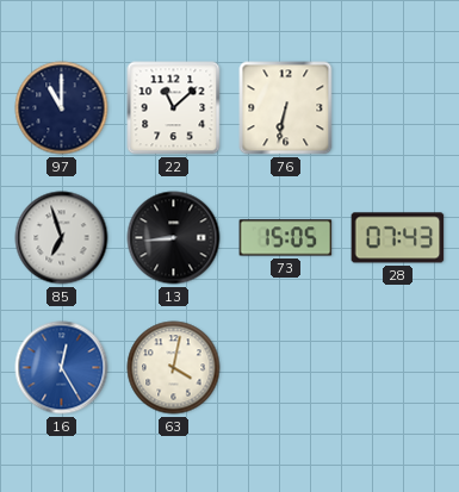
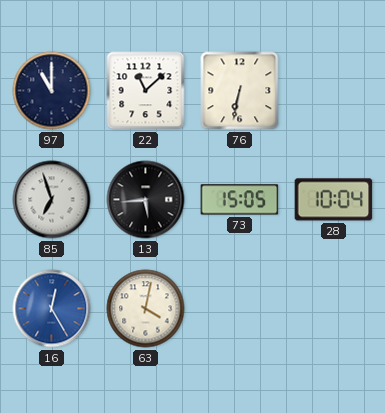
13: 8:44 -> 5:44 (146, 200)
28: 07:43 -> 10:04 (334, 200)
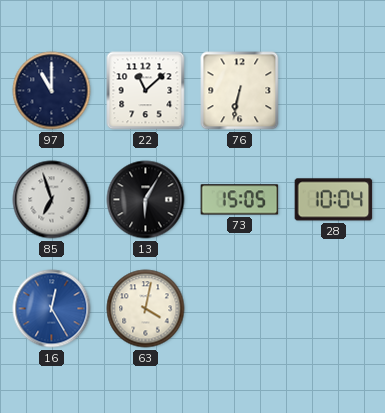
13: 5:44 -> 6:05 (146, 200)
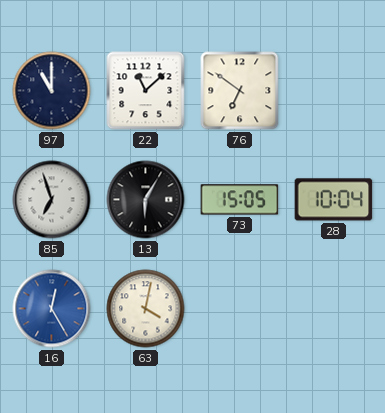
76: 6:32 -> 6:51 (240, 91)
